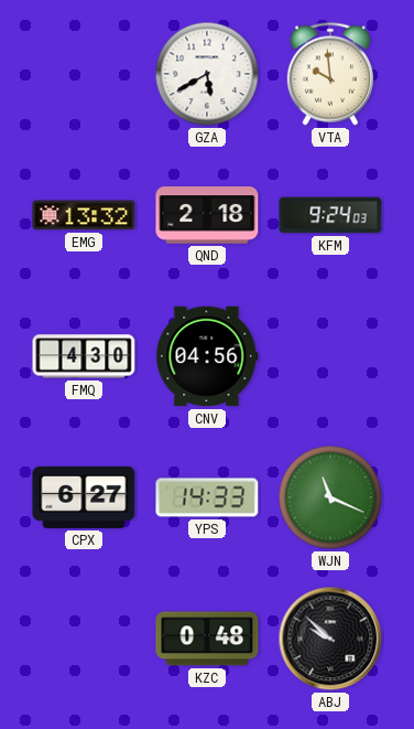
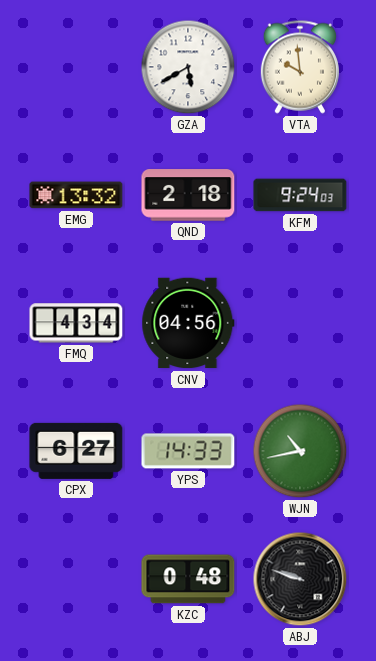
FMQ: 4:30 -> 4:34 (76, 323)
WJN: 11:19 -> 10:43 (300, 451)
ABJ: 9:52 -> 9:48 (300, 579)
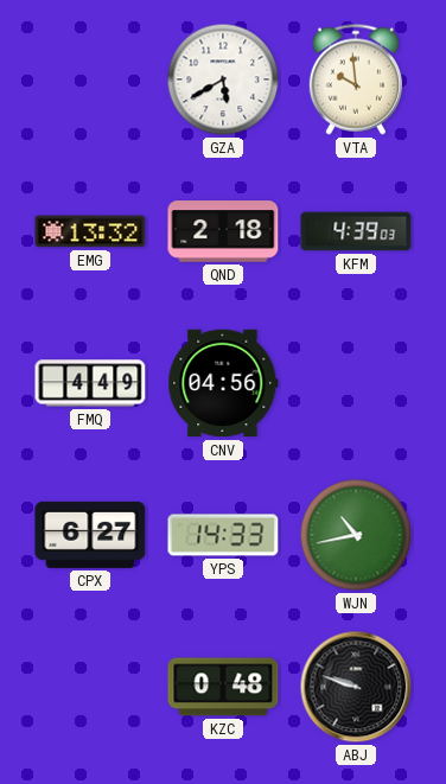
KFM: 9:24 -> 4:39 (356, 231)
FMQ: 4:34 -> 4:49 (90, 383)
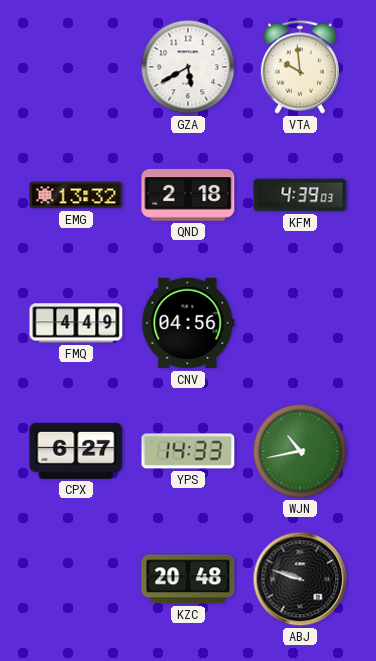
KZC: 0:48 -> 20:48 (188, 579)
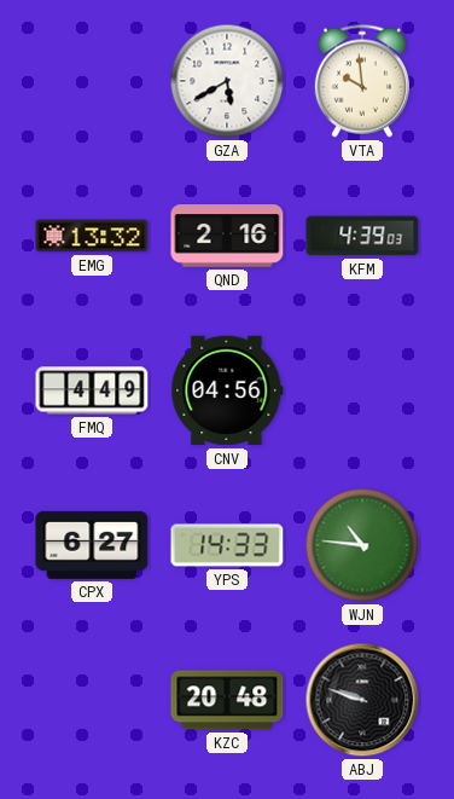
QND: 2:18 -> 2:16 (227, 236)
WJN: 10:43 -> 10:46 (362, 545)
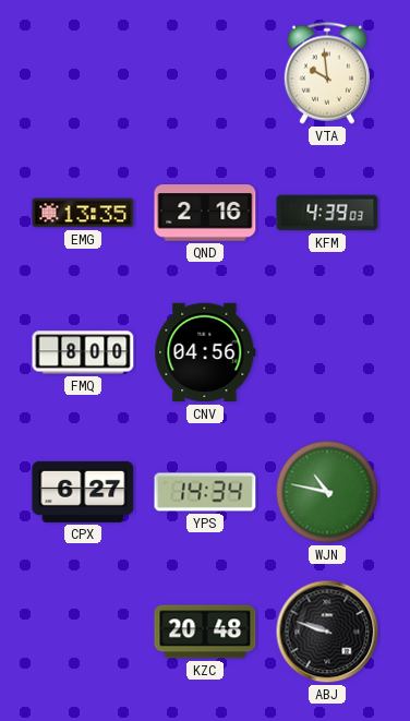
GZA: 5:40 -> none (227, 81)
EMG: 13:32 -> 13:35 (83, 213)
FMQ: 4:49 -> 8:00 (83, 352)
YPS: 14:33 -> 14:34 (205, 492)
WJN: 10:46 -> 10:47 (327, 492)
